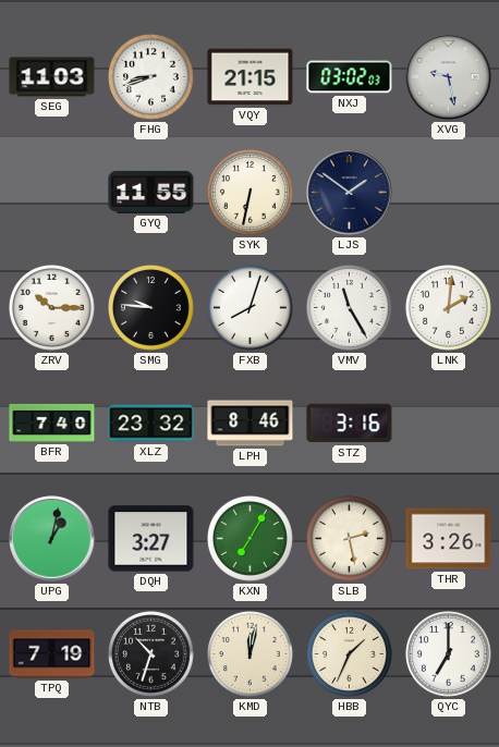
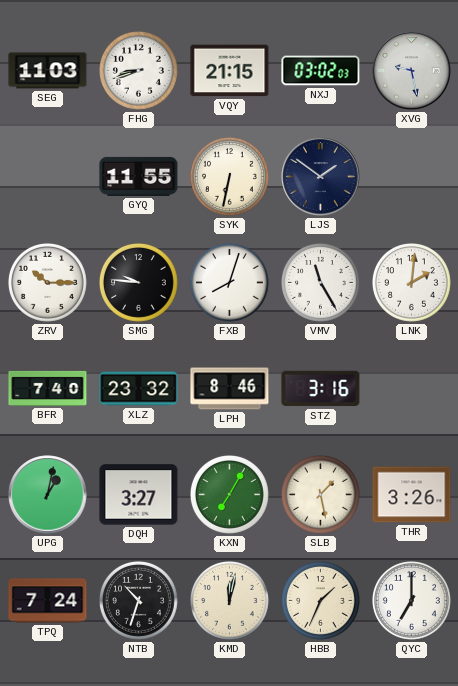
SLB: 2:28 -> 1:28 (321, 495)
TPQ: 7:19 -> 7:24 (48, 601)
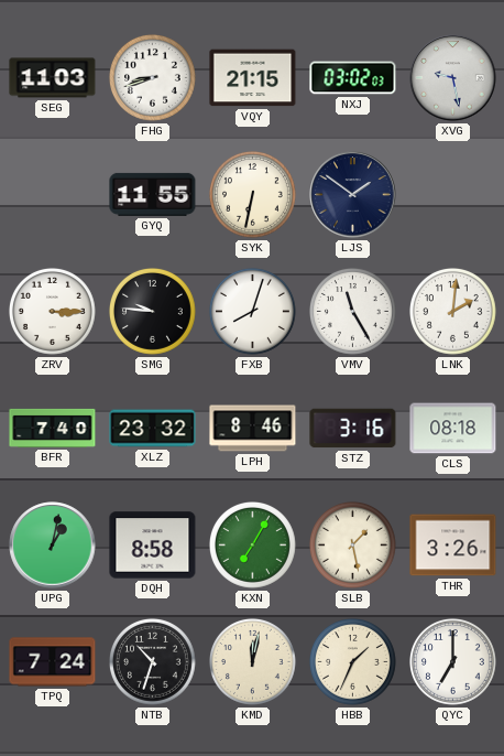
ZRV: 10:15 -> 3:15 (53, 312)
CLS: none -> 08:18 (453, 429)
DQH: 3:27 -> 8:58 (153, 546)
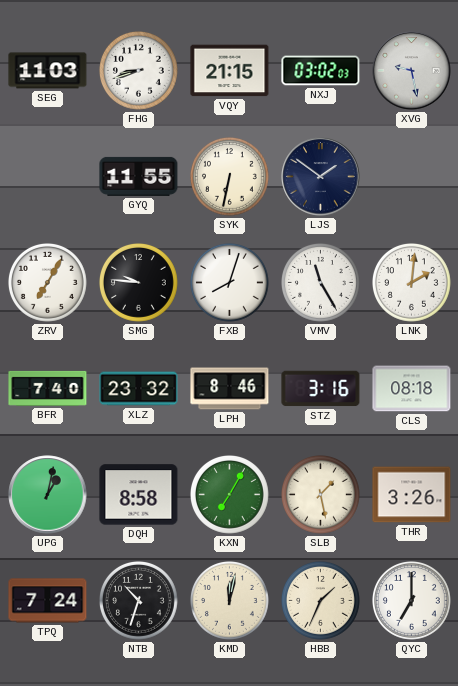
ZRV: 3:15 -> 7:05 (48, 283)
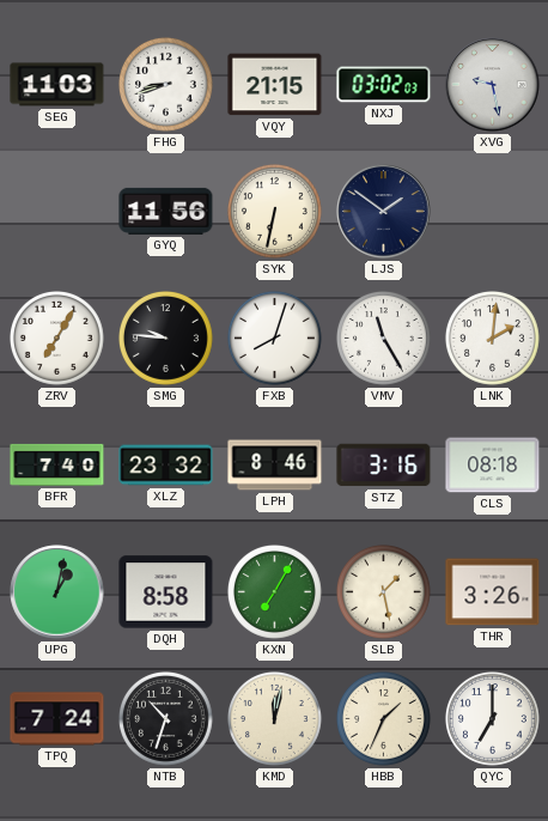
GYQ: 11:55 -> 11:56 (166, 211)
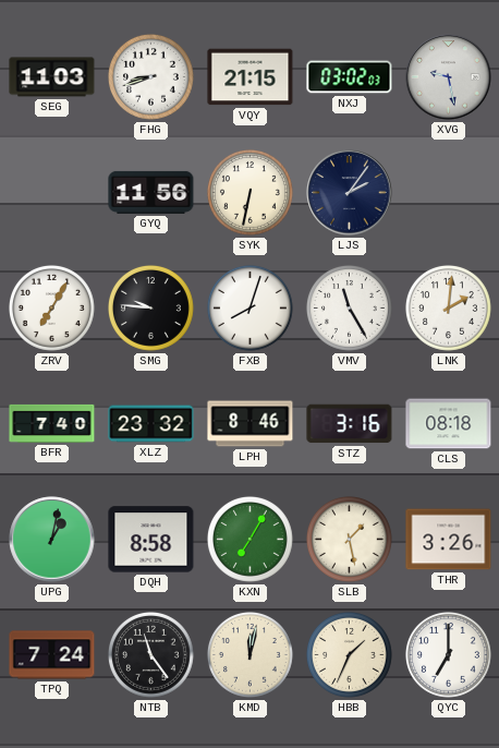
LJS: 1:51 -> 2:06 (350, 193)
NTB: 10:33 -> 11:24 (151, 655)
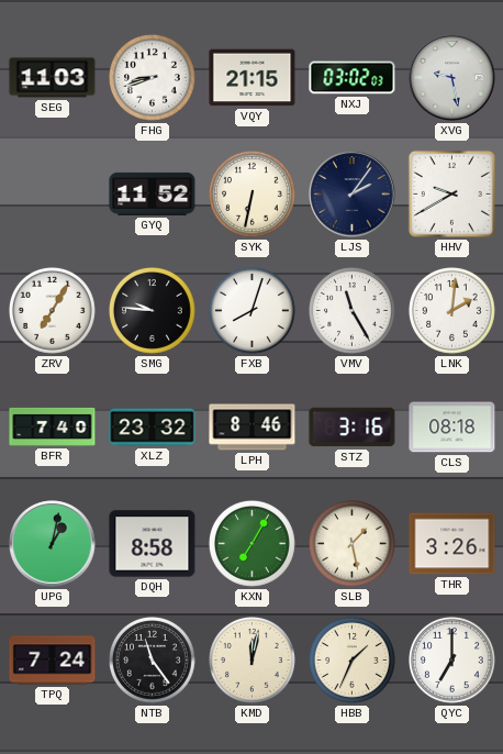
GYQ: 11:56 -> 11:52 (153, 193)
HHV: none -> 9:40 (451, 193)
